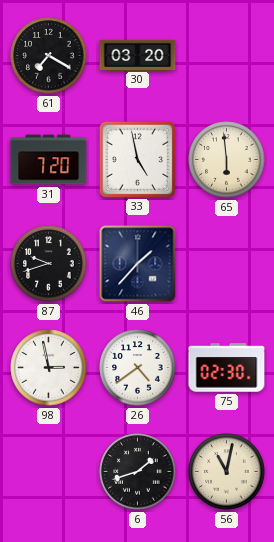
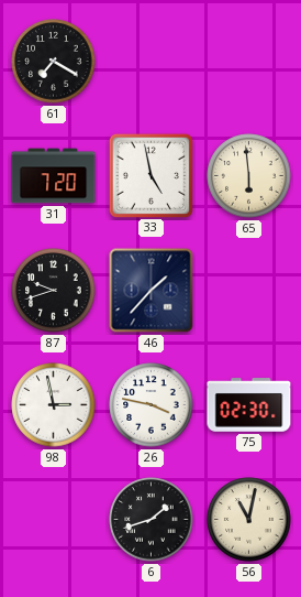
30: 03:20 -> none (138, 55)
26: 4:39 -> 3:47 (152, 405)
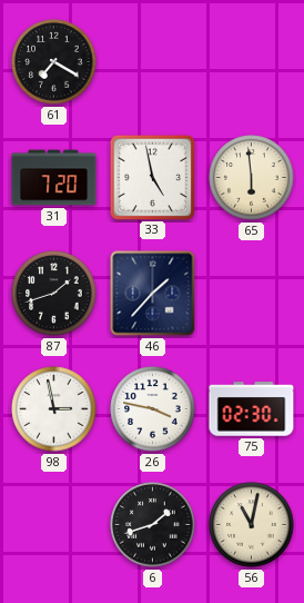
87: 9:42 -> 1:42 (54, 294)
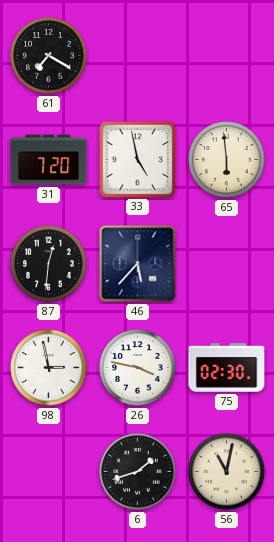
87: 1:42 -> 12:31 (49, 264)
46: 1:37 -> 5:37 (138, 264)
